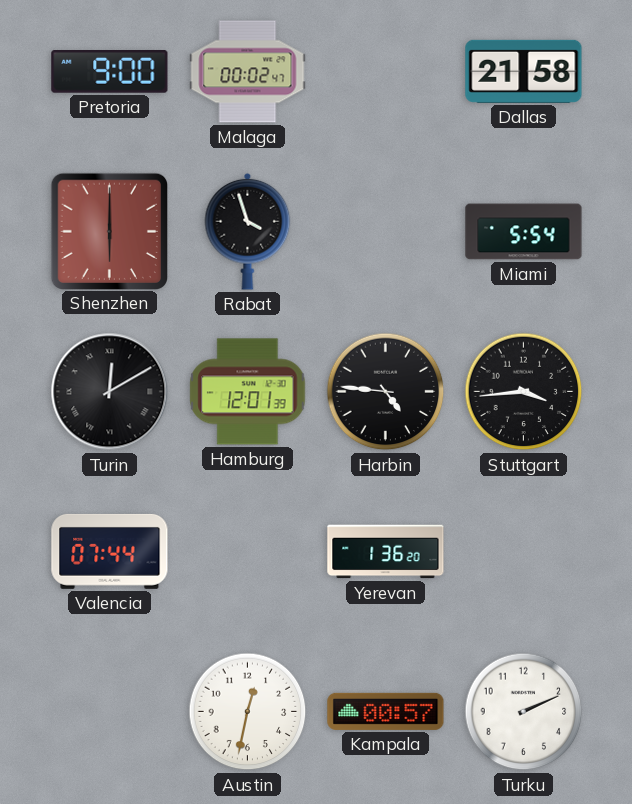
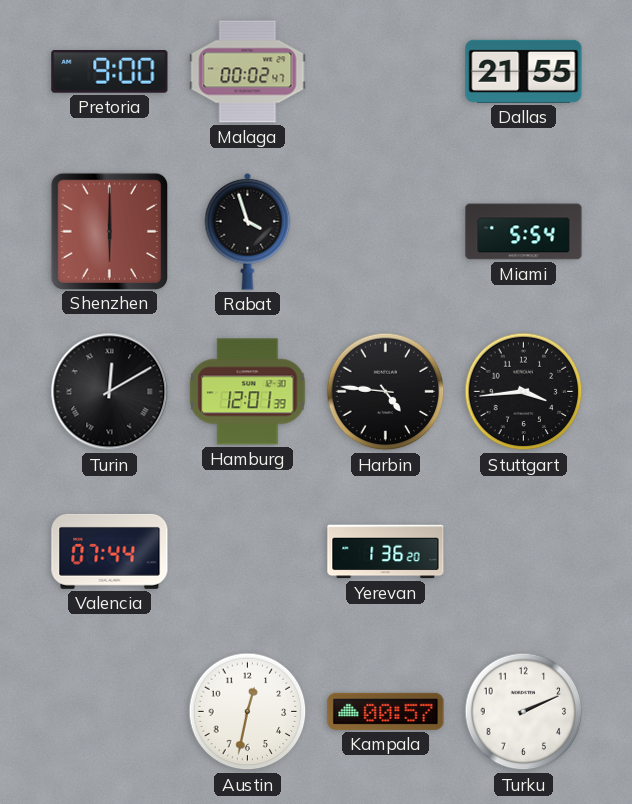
Dallas: 21:58 -> 21:55 (524, 71)
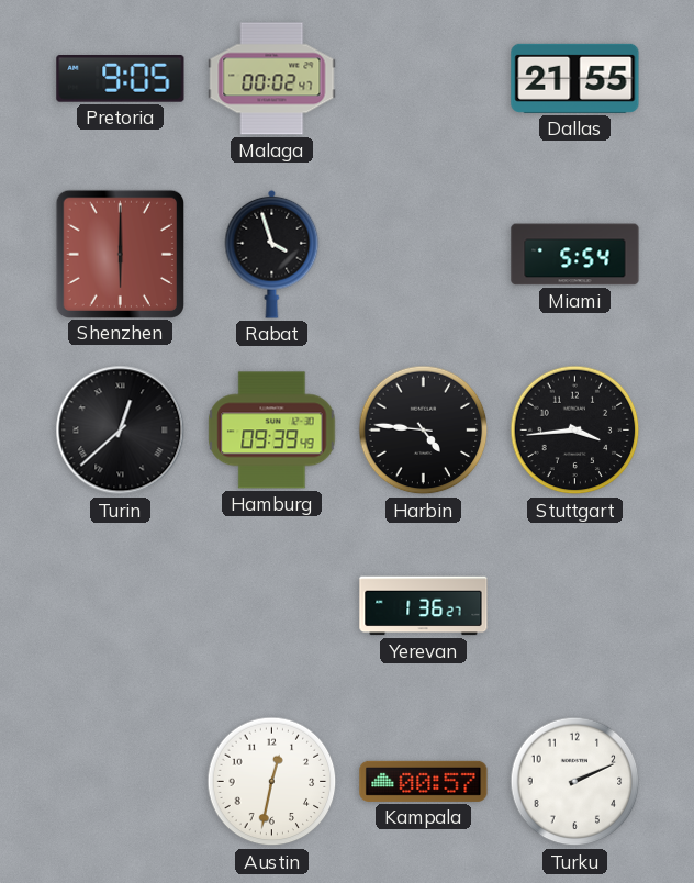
Pretoria: 9:00 -> 9:05 (121, 79)
Turin: 12:10 -> 12:38 (121, 431)
Hamburg: 12:01 -> 09:39 (272, 431)
Valencia: 07:44 -> none (110, 551)
Yerevan: 1:36:20 -> 1:36:27 (424, 606)
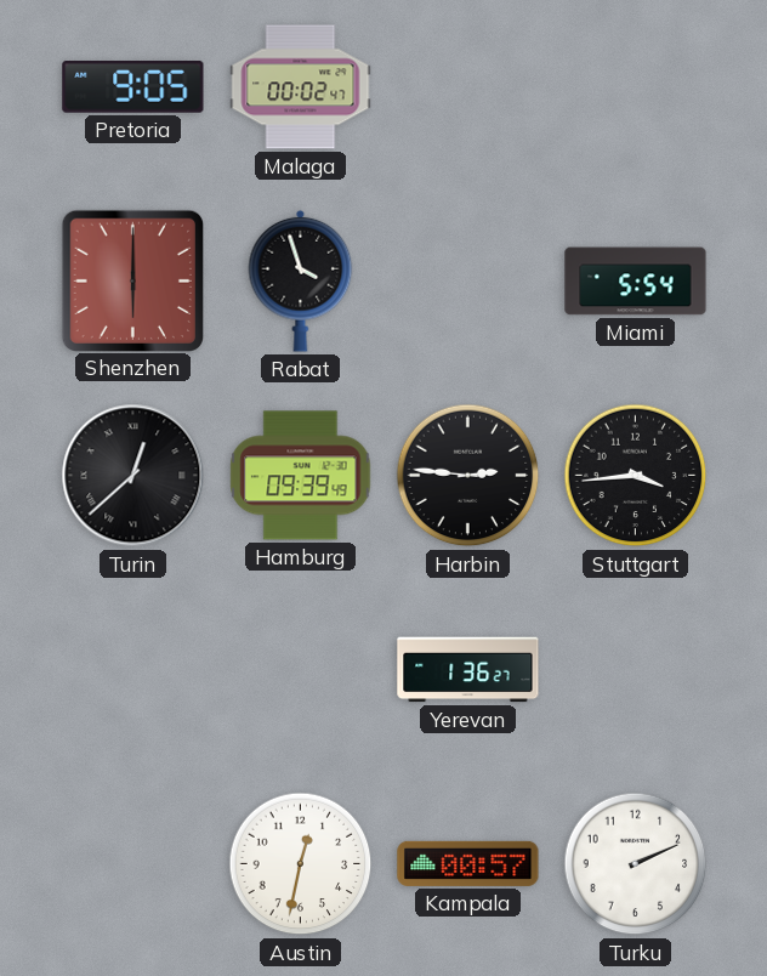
Dallas: 21:55 -> none (575, 78)
Harbin: 4:46 -> 2:46 (468, 476)
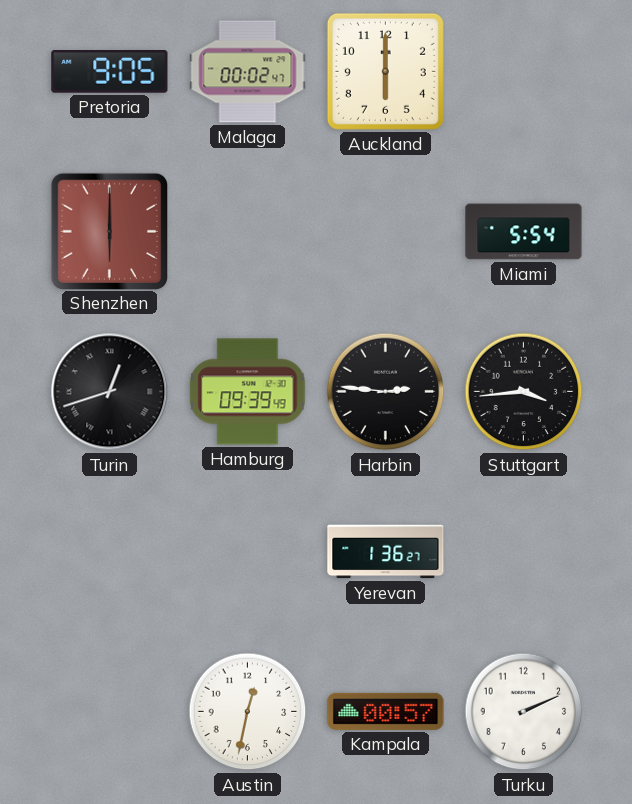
Auckland: none -> 6:00 (385, 71)
Rabat: 3:57 -> none (301, 280)
Turin: 12:38 -> 12:42 (110, 392)
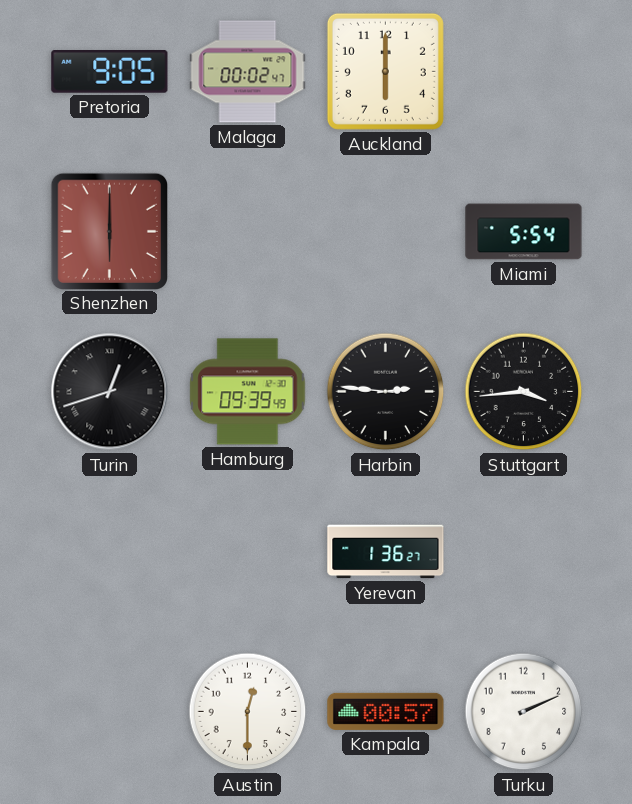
Austin: 12:32 -> 12:30 (248, 712)
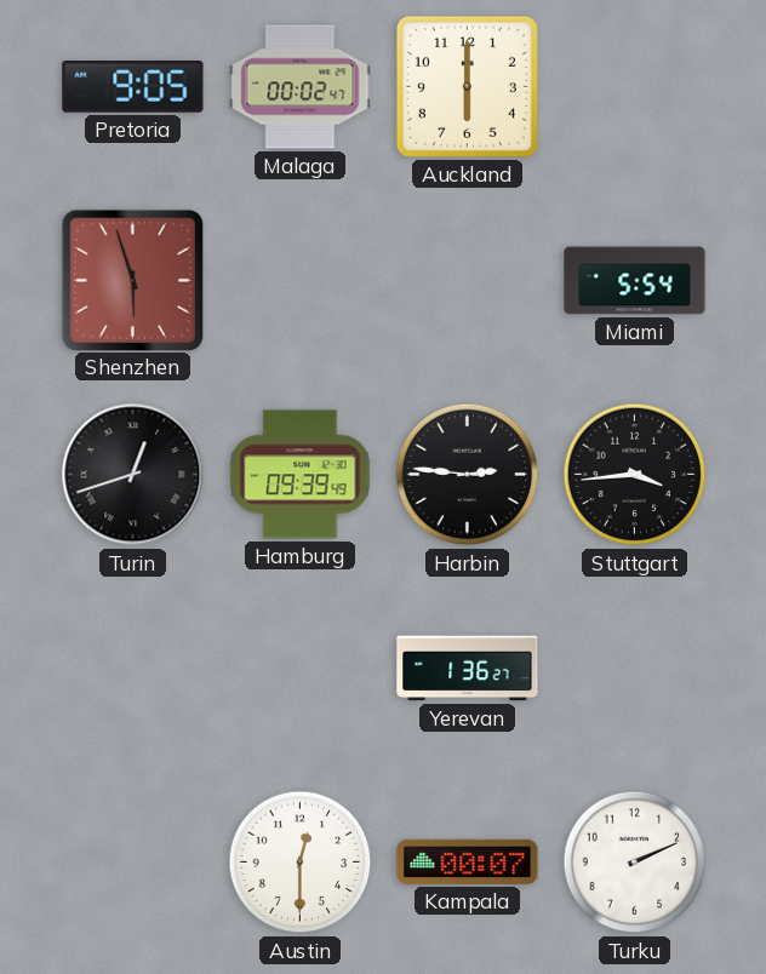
Shenzhen: 6:00 -> 5:57 (132, 280)
Kampala: 00:57 -> 00:07 (468, 861)
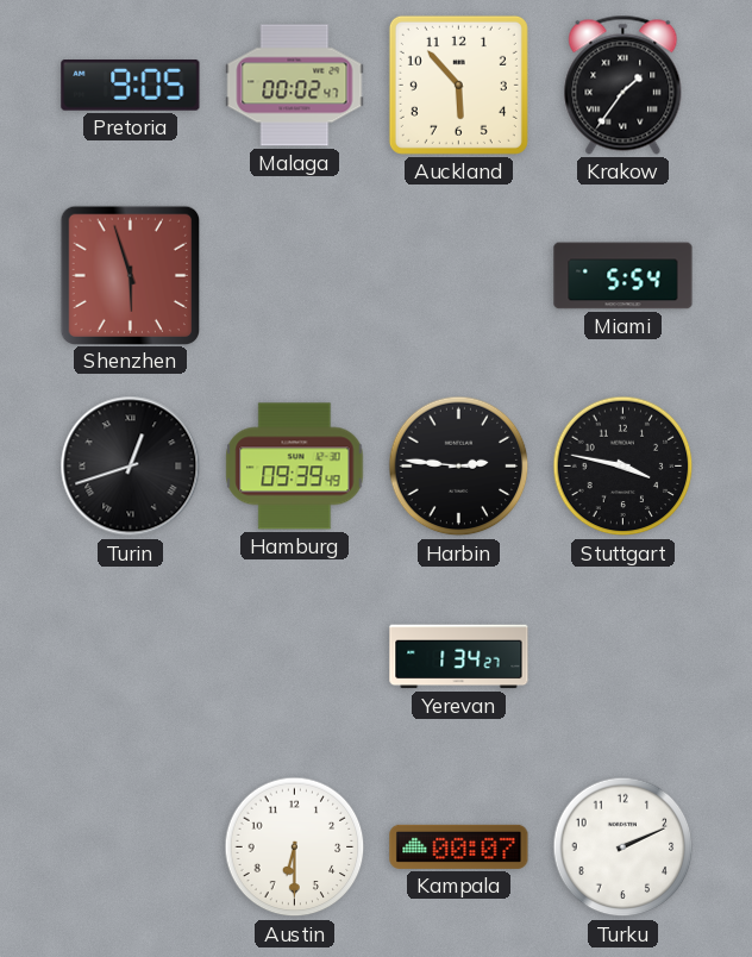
Auckland: 6:00 -> 5:53 (458, 85)
Krakow: none -> 1:36 (623, 85)
Stuttgart: 3:44 -> 3:47 (623, 467)
Yerevan: 1:36 -> 1:34 (459, 657)
Austin: 12:30 -> 6:30 (295, 847)
